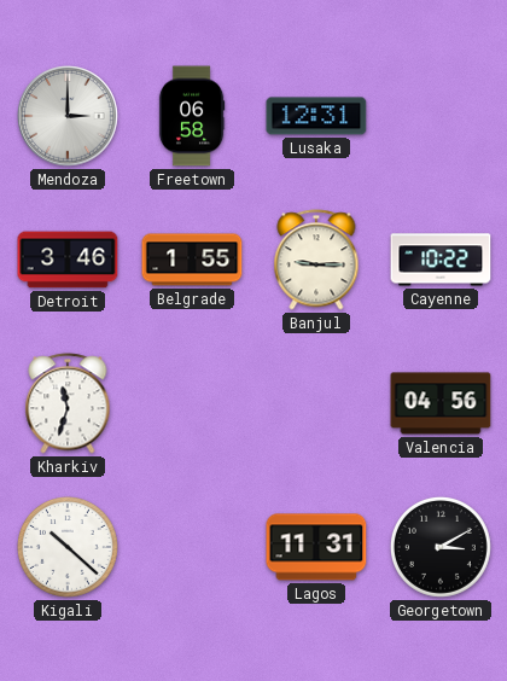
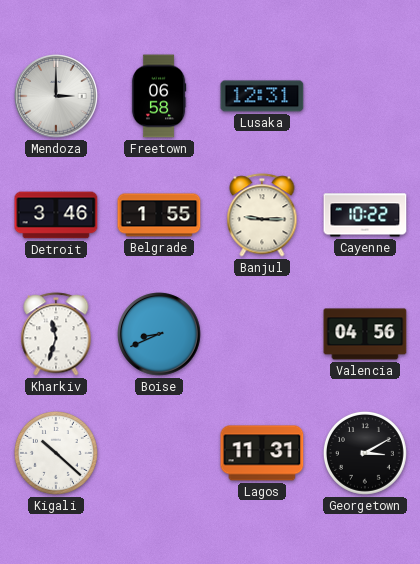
Boise: none -> 8:41 (159, 334)
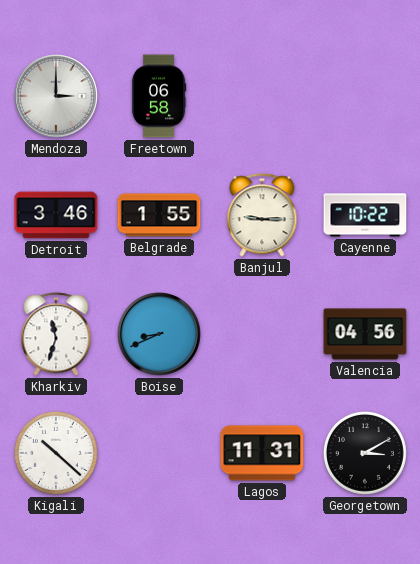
Lusaka: 12:31 -> none (262, 96)
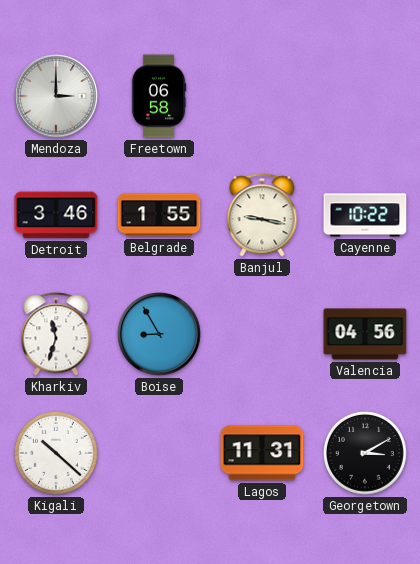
Banjul: 9:15 -> 9:17 (262, 215)
Boise: 8:41 -> 8:55 (159, 334)
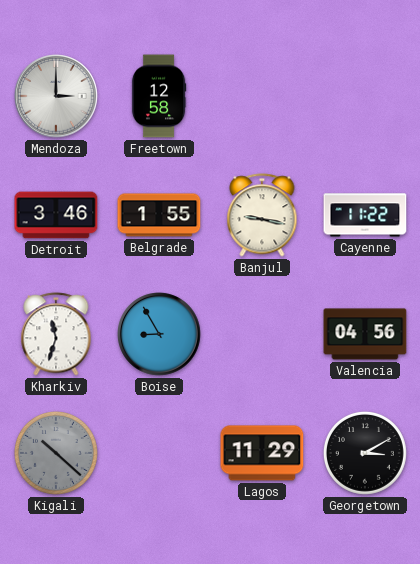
Freetown: 06:58 -> 12:58 (159, 96)
Cayenne: 10:22 -> 11:22 (365, 215)
Kigali dial: white -> grey (56, 453)
Lagos: 11:31 -> 11:29 (262, 453)
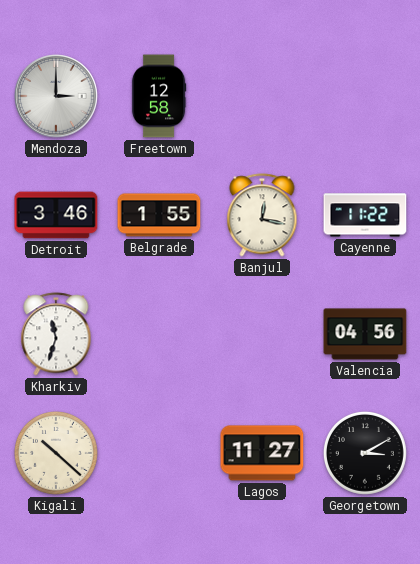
Banjul: 9:17 -> 12:17 (262, 215)
Boise: 8:55 -> none (159, 334)
Kigali dial: grey -> cream (56, 453)
Lagos: 11:29 -> 11:27 (262, 453)
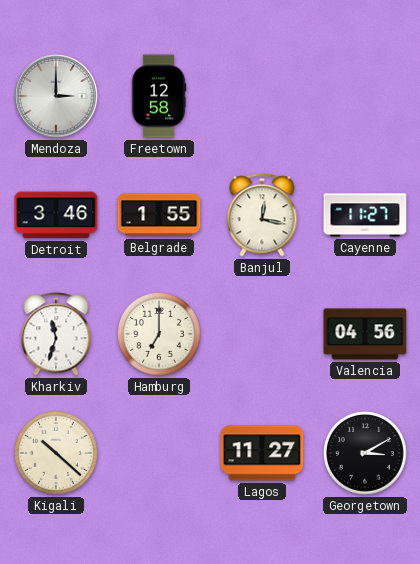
Cayenne: 11:22 -> 11:27 (365, 215)
Hamburg: none -> 7:00 (159, 334)
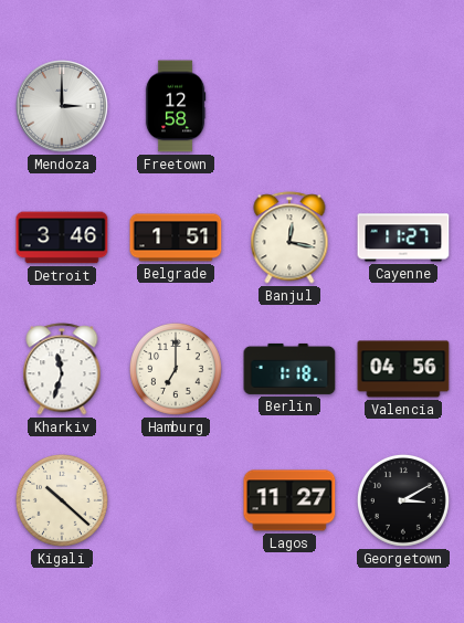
Belgrade: 1:55 -> 1:51 (176, 237)
Berlin: none -> 1:18 (289, 369)
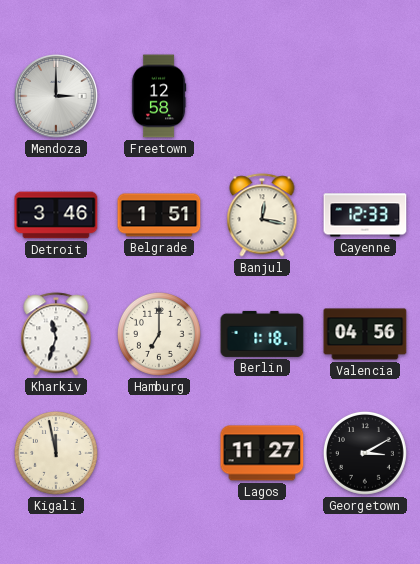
Cayenne: 11:27 -> 12:33 (365, 215)
Kigali: 10:22 -> 11:58 (56, 453)
